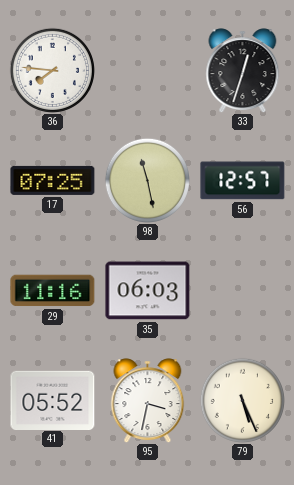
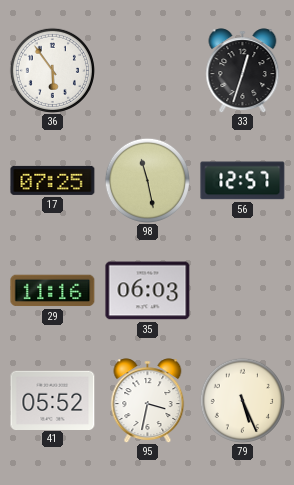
36: 7:46 -> 5:54 (52, 70)
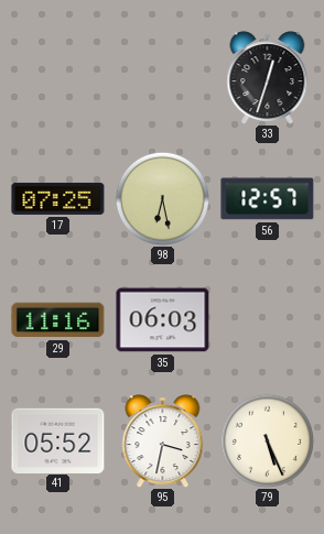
36: 5:54 -> none (52, 70)
98: 11:28 -> 6:28 (162, 198)
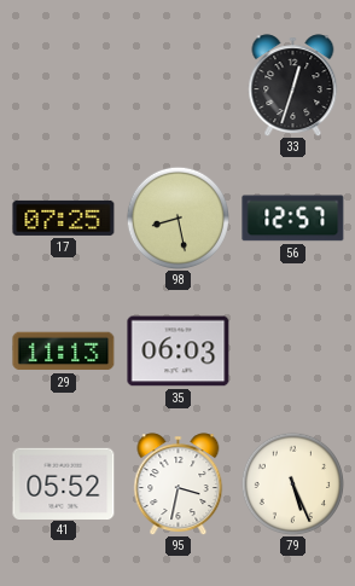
98: 6:28 -> 8:28 (177, 217)
29: 11:16 -> 11:13 (64, 352)
